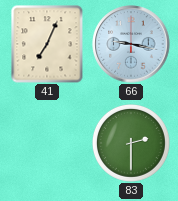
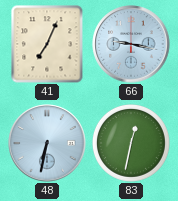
48: none -> 6:32 (47, 143)
83: 2:30 -> 12:32 (131, 143)
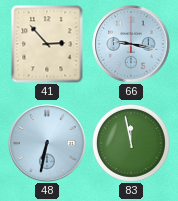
41: 7:04 -> 2:53 (47, 44)
83: 12:32 -> 11:58 (131, 143)
